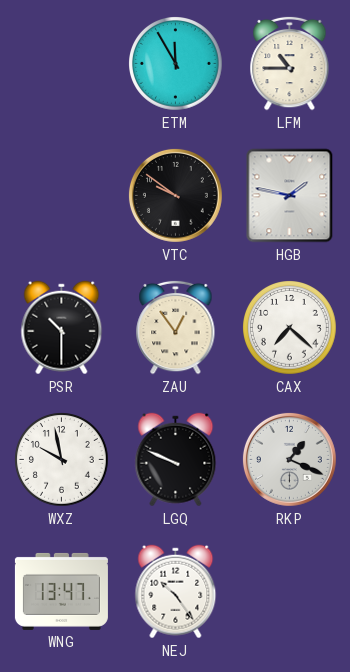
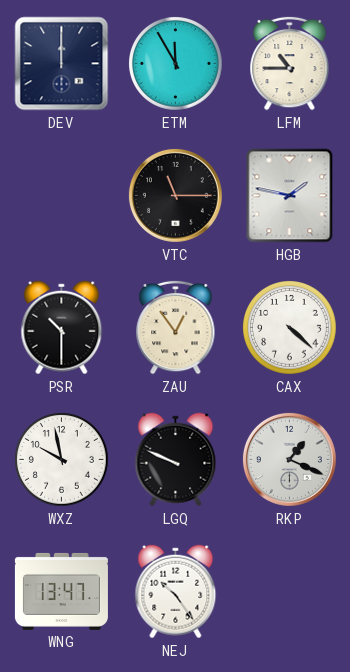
DEV: none -> 12:00 (62, 64)
VTC: 9:51 -> 11:15 (175, 195)
CAX: 7:22 -> 4:22 (290, 328)
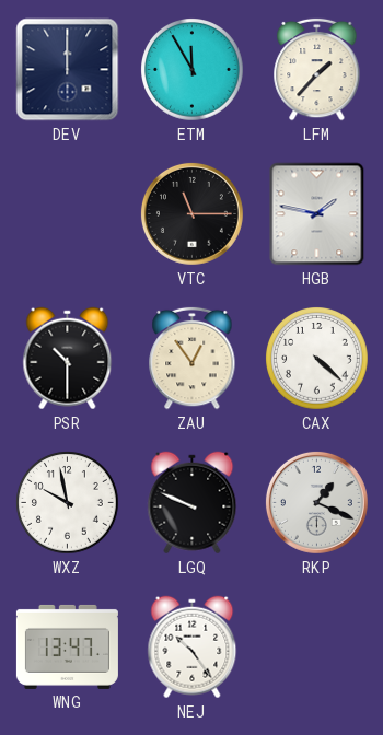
LFM: 10:45 -> 1:37 (317, 69)
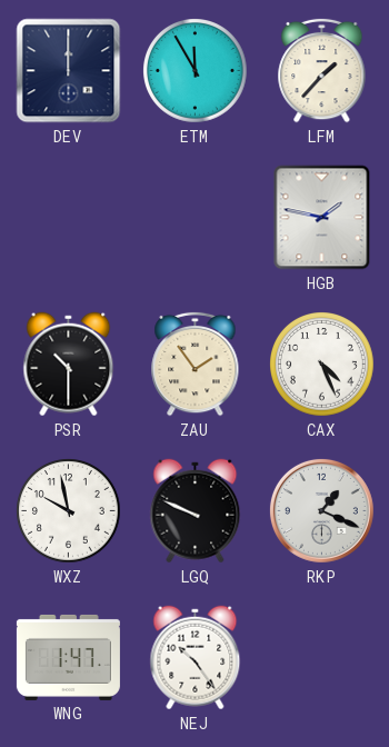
VTC: 11:15 -> none (191, 213)
ZAU: 12:54 -> 1:54 (196, 363)
CAX: 4:22 -> 4:26 (322, 365)
WNG: 13:47 -> 1:47 (68, 657)
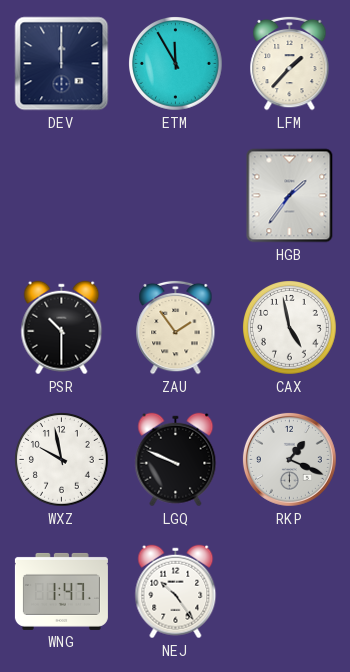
HGB: 1:47 -> 1:36 (290, 196)
CAX: 4:26 -> 4:58 (290, 328)
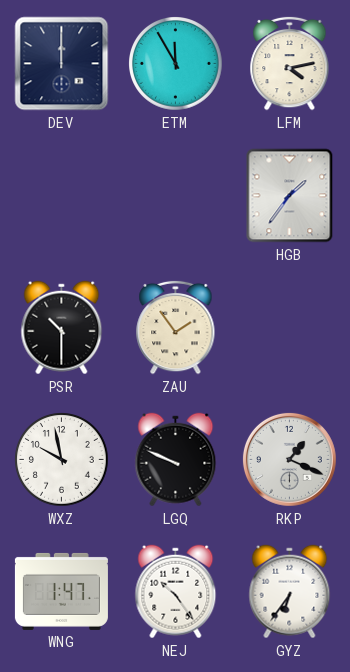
LFM: 1:37 -> 4:13 (290, 63)
CAX: 4:58 -> none (290, 328)
GYZ: none -> 6:36 (290, 592)
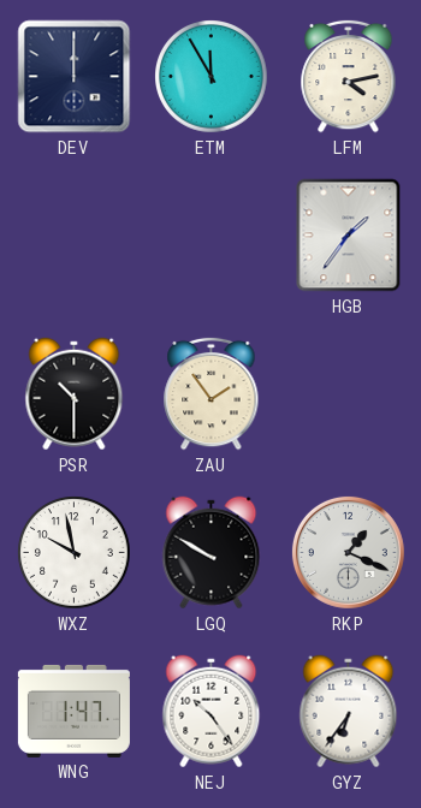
LGQ: 9:49 -> 9:50 (212, 553)
